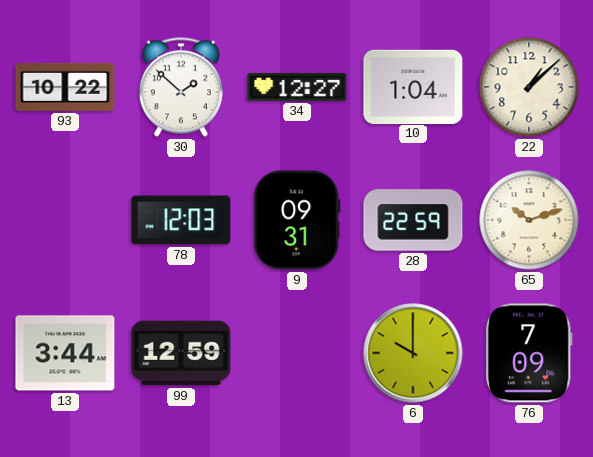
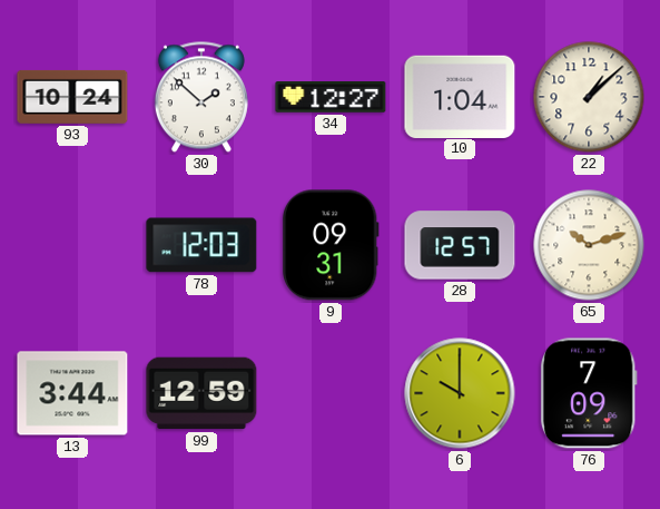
93: 10:22 -> 10:24 (72, 97)
28: 22:59 -> 12:57 (460, 245)
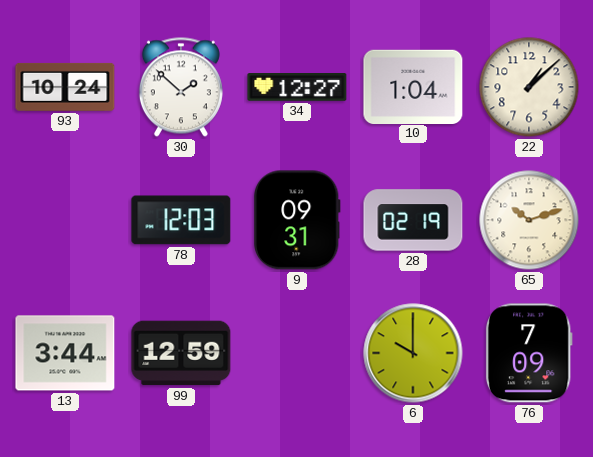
28: 12:57 -> 02:19 (413, 220)
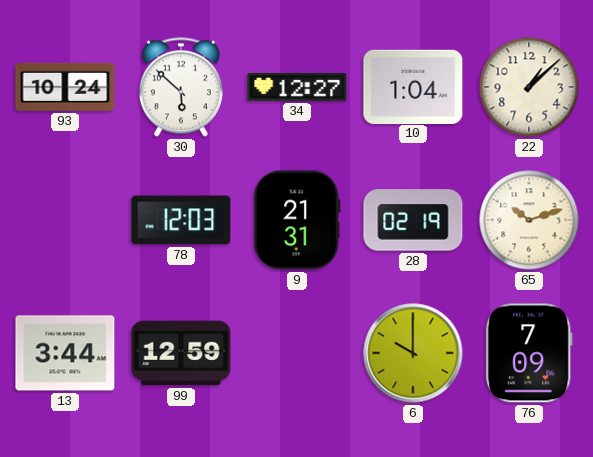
30: 1:52 -> 5:52 (181, 87)
9: 09:31 -> 21:31 (297, 220)
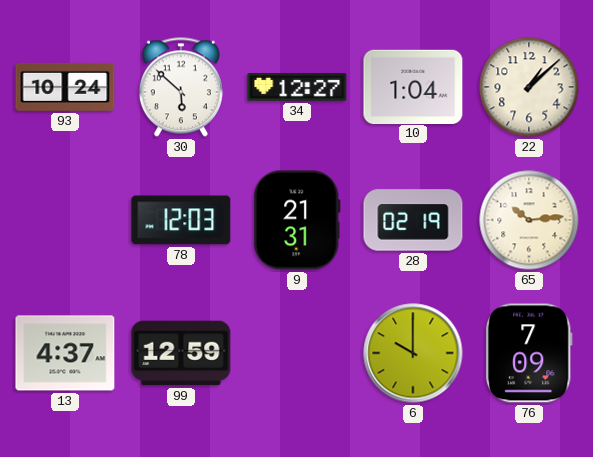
65: 10:12 -> 10:14 (529, 220)
13: 3:44 -> 4:37 (65, 353)
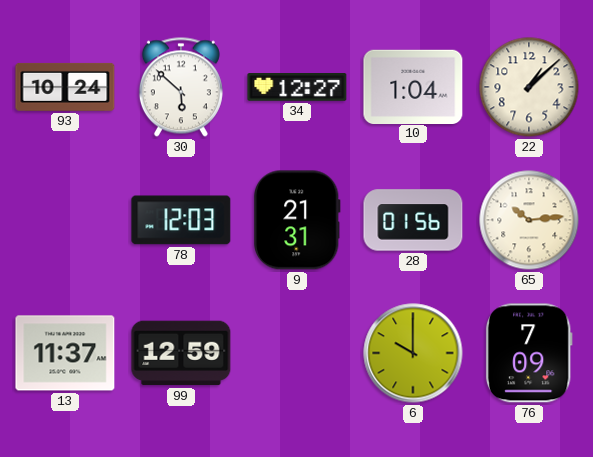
28: 02:19 -> 01:56 (413, 220)
13: 4:37 -> 11:37 (65, 353)
